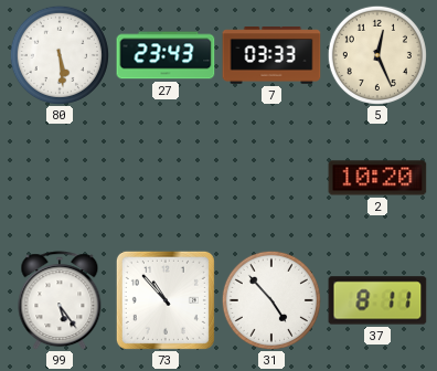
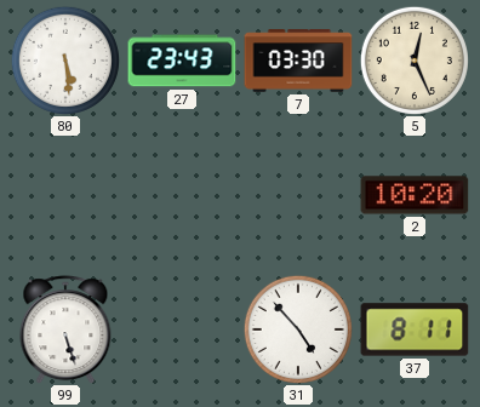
7: 03:33 -> 03:30 (298, 61)
99: 5:24 -> 5:27 (65, 329)
73: 10:53 -> none (166, 300)
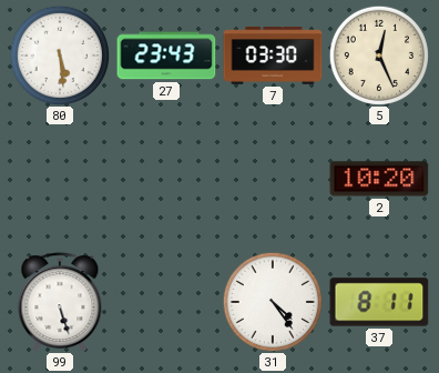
31: 4:53 -> 4:24 (273, 302)
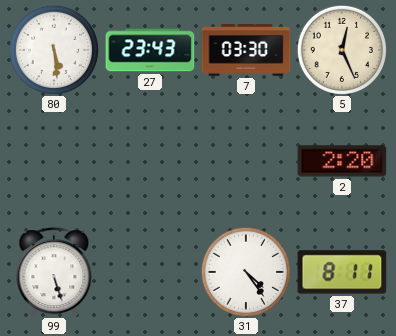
2: 10:20 -> 2:20 (342, 161)
